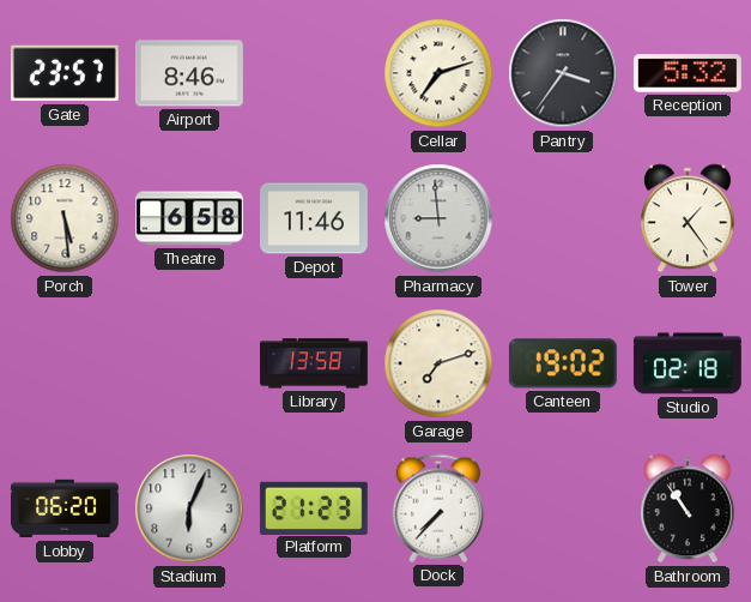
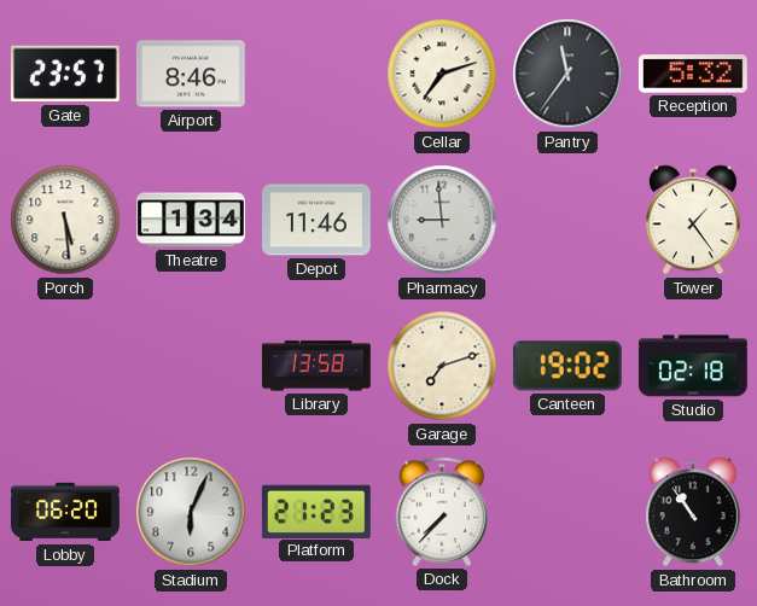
Pantry: 3:36 -> 11:36 (567, 74)
Theatre: 6:58 -> 1:34 (192, 220)
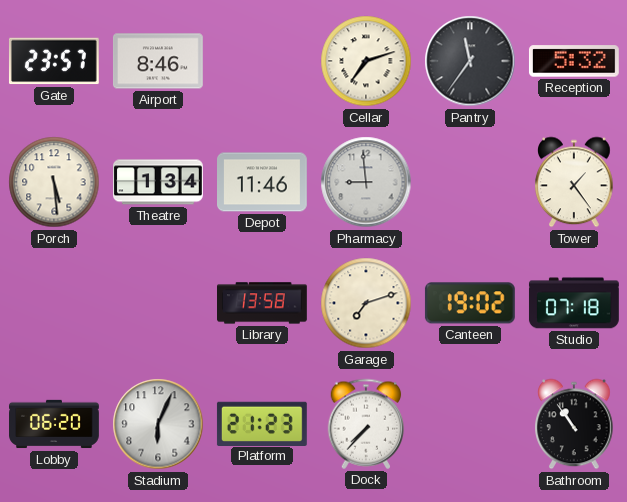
Studio: 02:18 -> 07:18 (574, 303)
